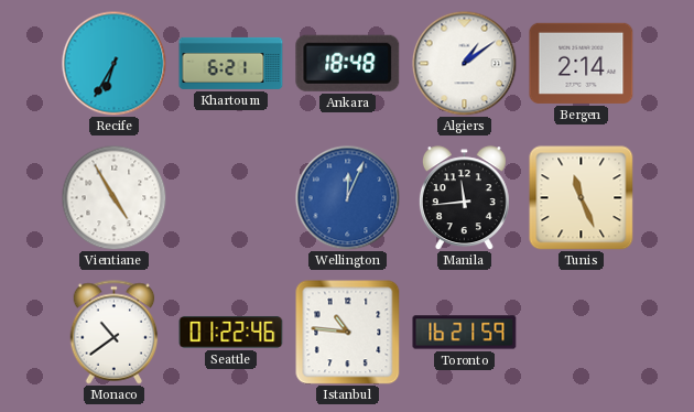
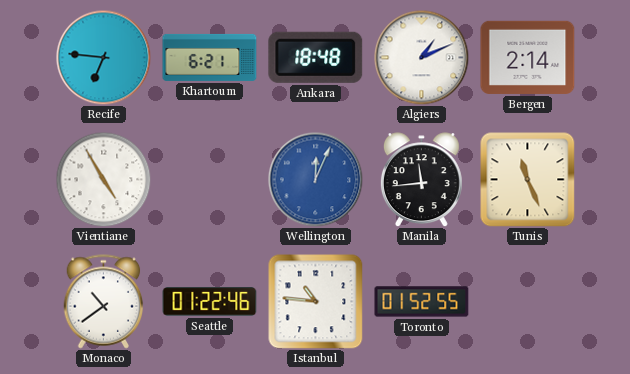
Recife: 6:35 -> 6:46 (103, 57)
Algiers: 1:09 -> 1:11 (421, 57)
Toronto: 16:21 -> 01:52 (422, 302)
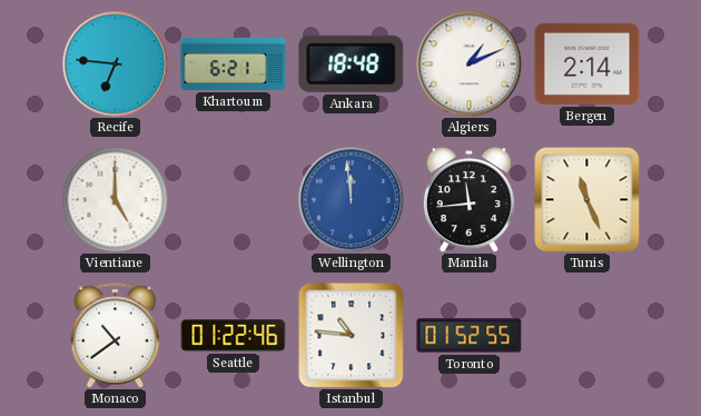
Vientiane: 4:55 -> 5:00 (115, 199)
Wellington: 12:04 -> 11:59 (350, 199)
